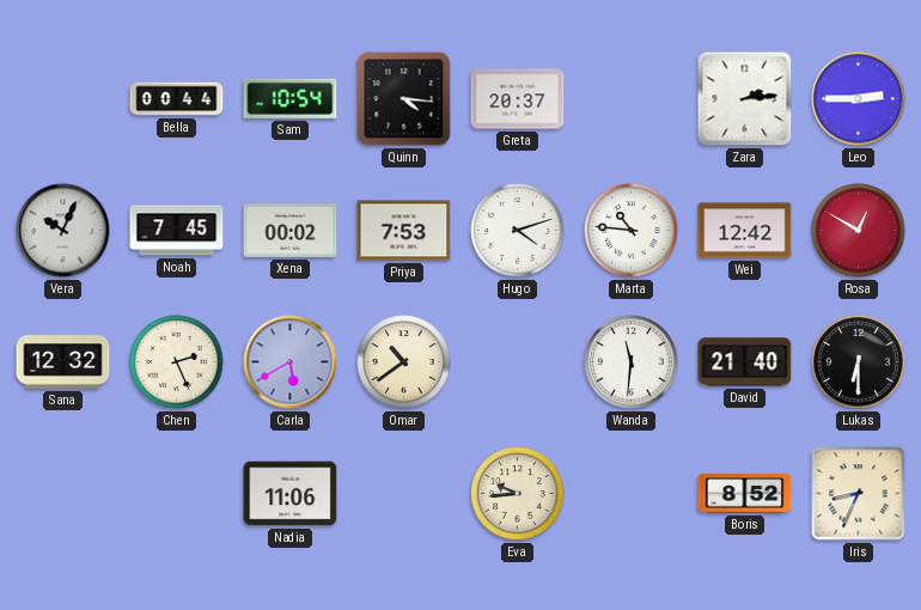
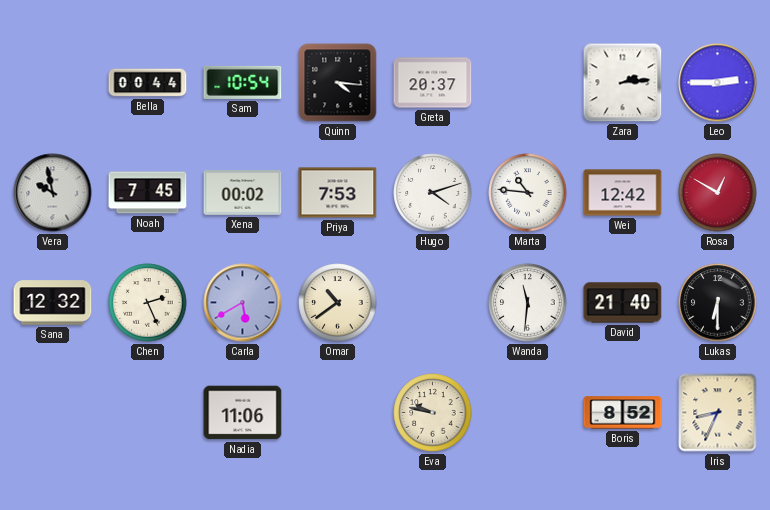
Vera: 10:04 -> 9:58 (53, 193)
Eva: 9:44 -> 9:47 (433, 413)
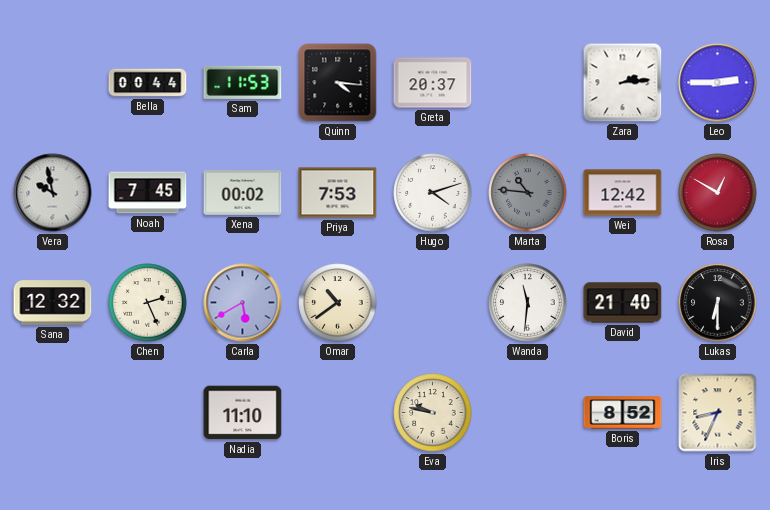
Sam: 10:54 -> 11:53 (243, 82)
Marta dial: white -> grey (528, 193)
Nadia: 11:06 -> 11:10 (243, 413)
